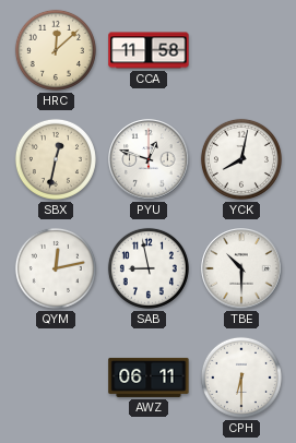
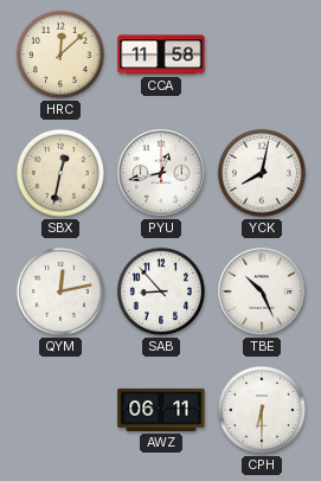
PYU: 12:48 -> 12:43 (161, 173)
SAB: 8:58 -> 8:53 (161, 291)
TBE: 10:30 -> 10:26 (262, 291)
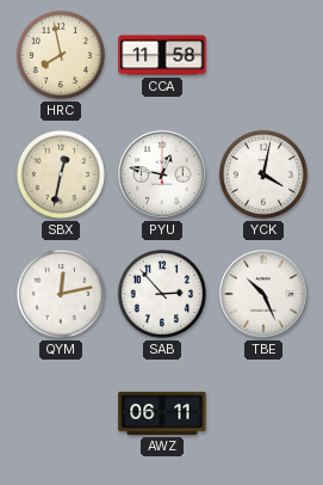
HRC: 12:08 -> 7:58 (61, 55)
PYU: 12:43 -> 12:47 (162, 174)
YCK: 8:02 -> 4:02 (263, 174)
SAB: 8:53 -> 2:53 (162, 294)
CPH: 6:30 -> none (262, 410)
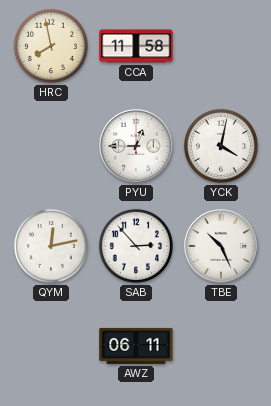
SBX: 12:32 -> none (61, 174)
PYU: 12:47 -> 12:45 (136, 146)
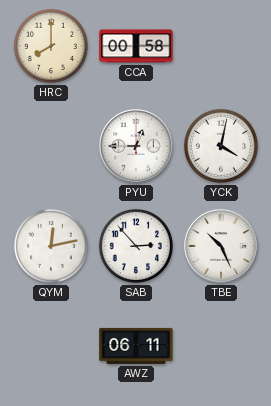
HRC: 7:58 -> 8:00 (51, 46)
CCA: 11:58 -> 00:58 (136, 46)
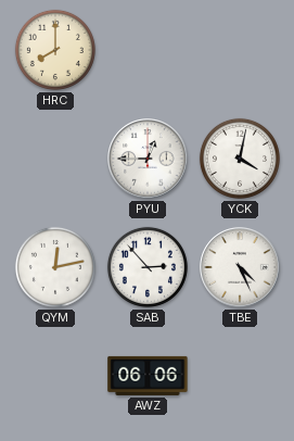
CCA: 00:58 -> none (136, 46)
TBE: 10:26 -> 4:26 (240, 267)
AWZ: 06:11 -> 06:06 (148, 376)
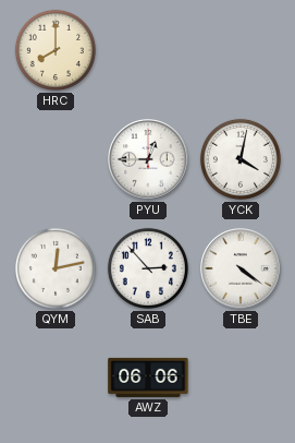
TBE: 4:26 -> 4:21 (241, 268)
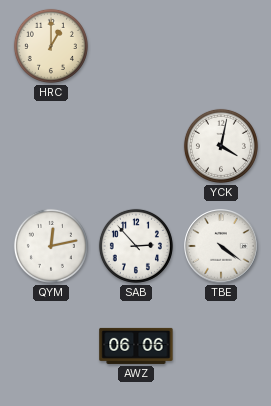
HRC: 8:00 -> 1:00 (51, 46)
PYU: 12:45 -> none (148, 159)
